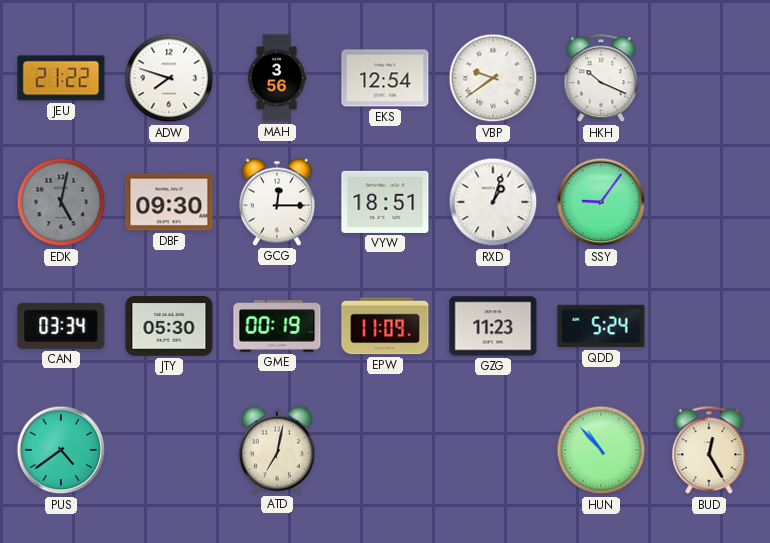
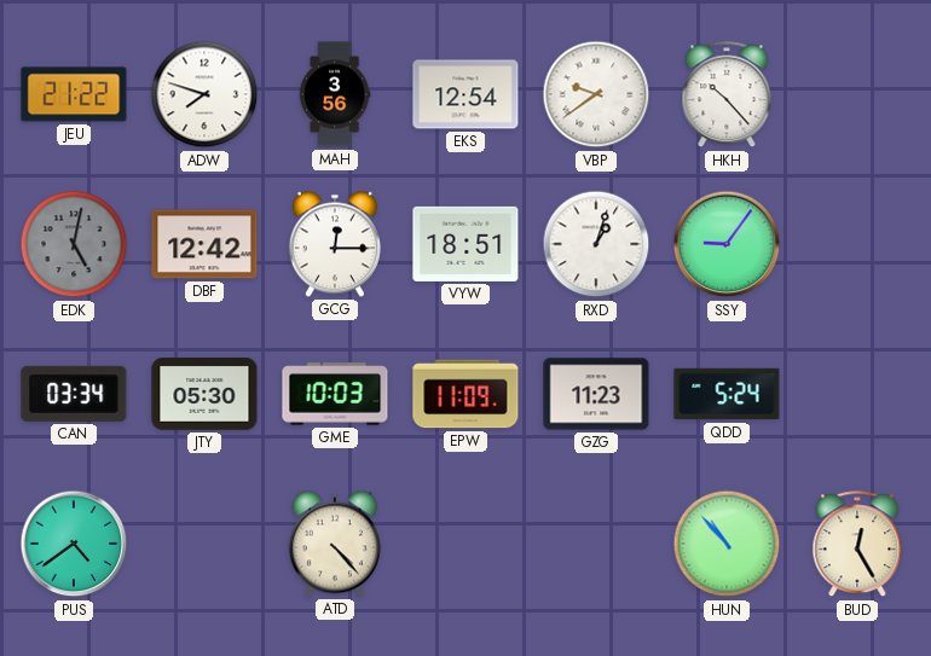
HKH: 10:19 -> 10:23 (727, 95)
DBF: 09:30 -> 12:42 (204, 244)
GME: 00:19 -> 10:03 (335, 394)
ATD: 7:02 -> 4:23 (335, 544)
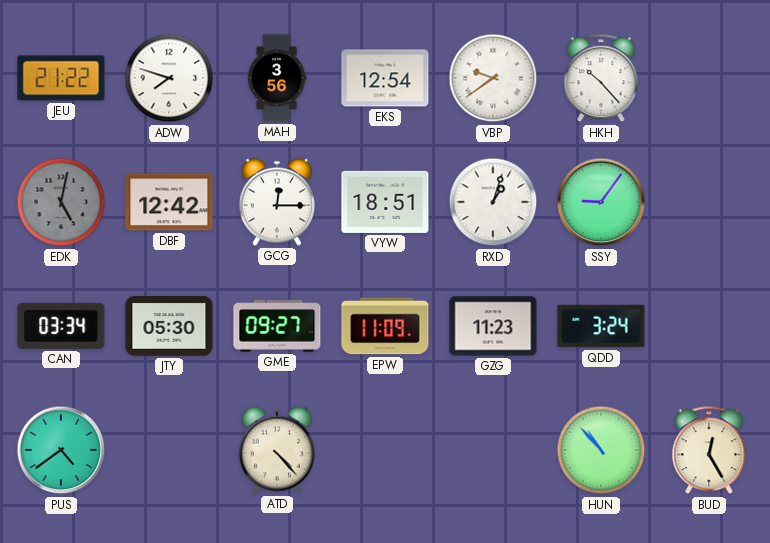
GME: 10:03 -> 09:27 (277, 326)
QDD: 5:24 -> 3:24 (601, 326)
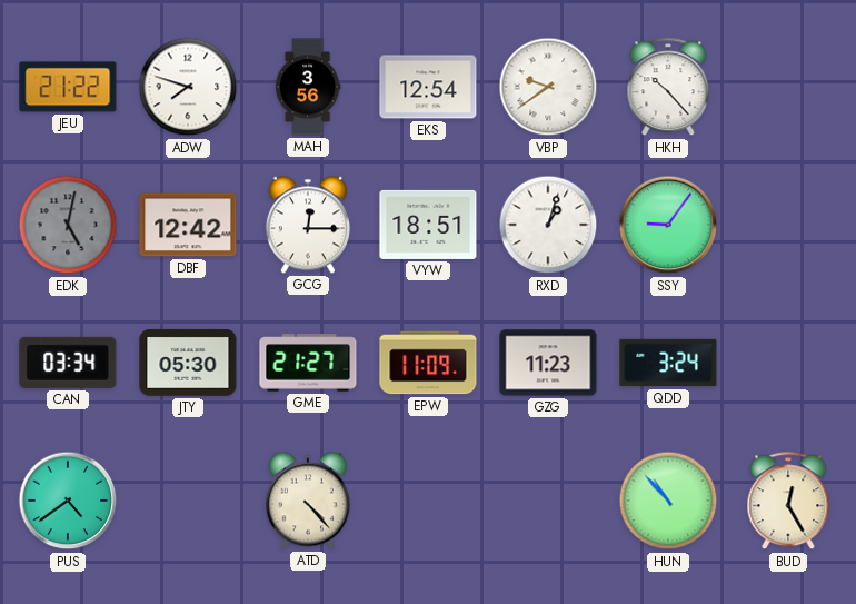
GME: 09:27 -> 21:27 (308, 363)
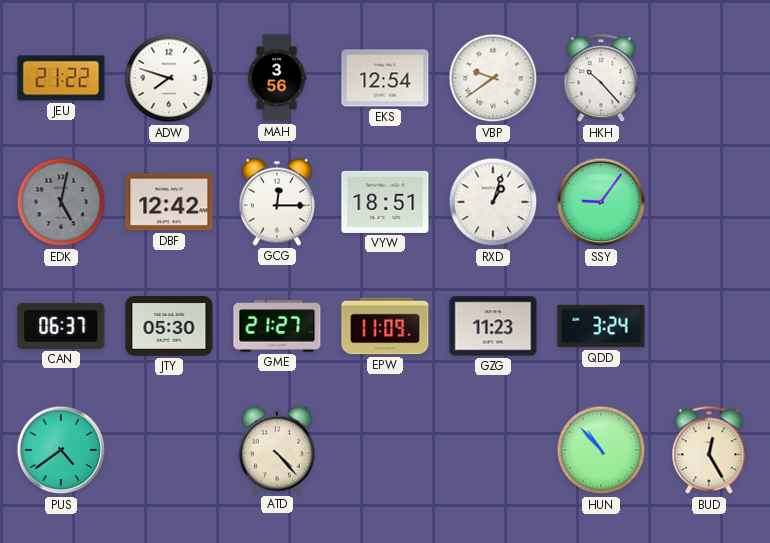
CAN: 03:34 -> 06:37 (61, 326)
